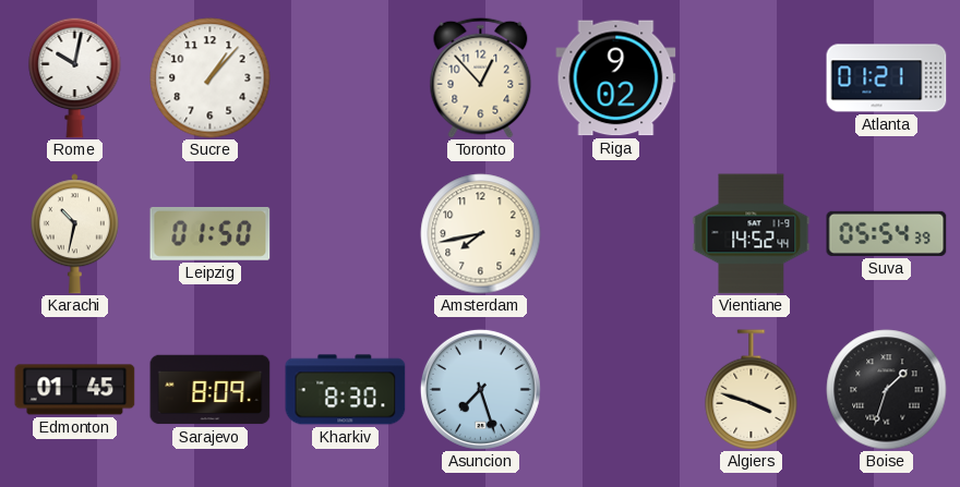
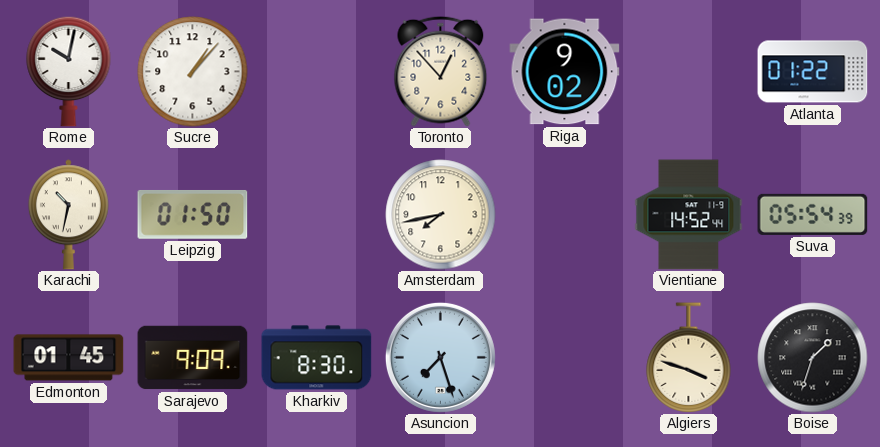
Atlanta: 01:21 -> 01:22 (813, 72)
Sarajevo: 8:09 -> 9:09 (193, 358)
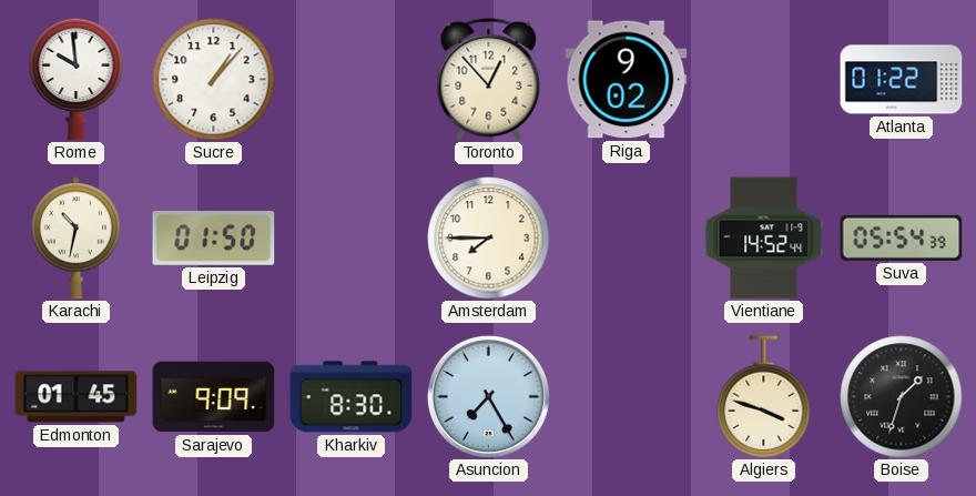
Rome: 10:02 -> 9:59 (77, 79)
Amsterdam: 7:43 -> 7:45 (489, 239)
Asuncion: 7:27 -> 7:25 (488, 396)
